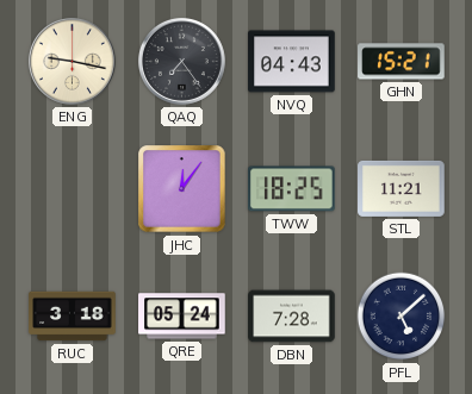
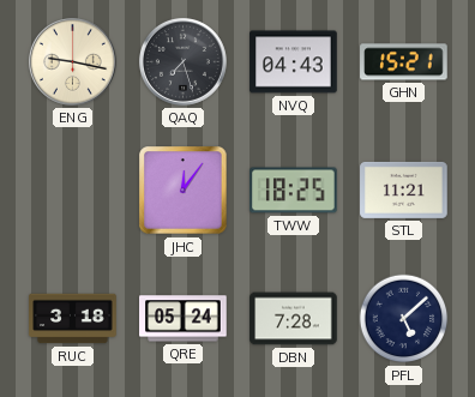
QAQ: 7:24 -> 7:27 (182, 61)
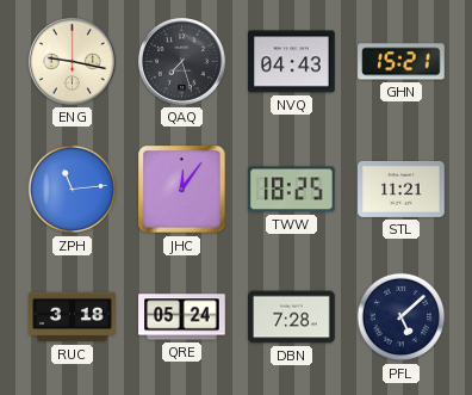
ZPH: none -> 11:14 (73, 190)
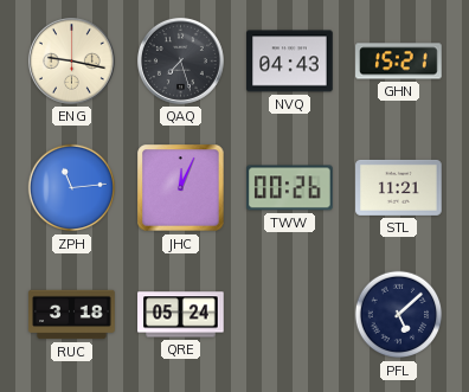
JHC: 12:06 -> 12:04 (181, 188)
TWW: 18:25 -> 00:26 (290, 188)
DBN: 7:28 -> none (292, 317)
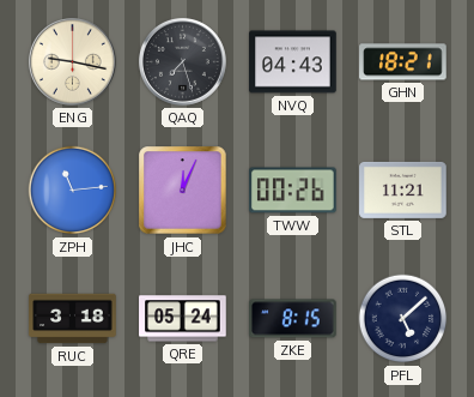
GHN: 15:21 -> 18:21 (403, 62)
ZKE: none -> 8:15 (293, 319)
